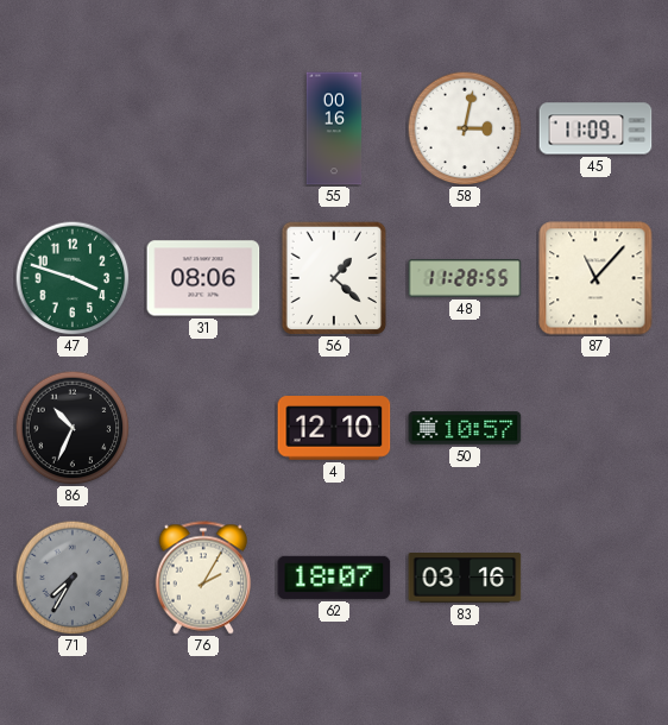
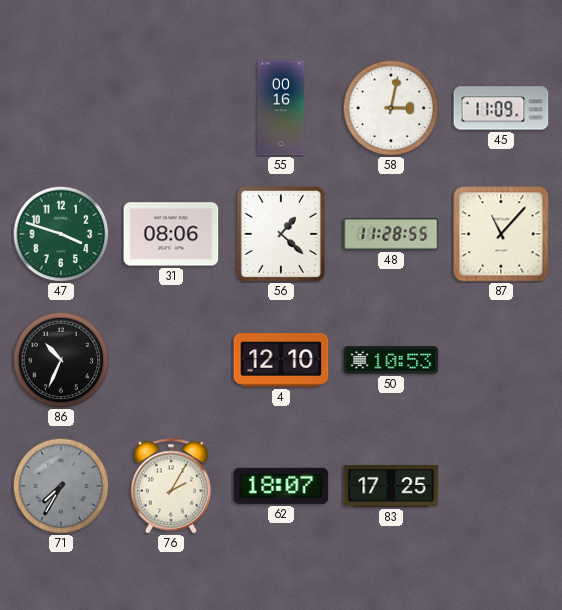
50: 10:57 -> 10:53 (391, 360)
83: 03:16 -> 17:25 (391, 486)
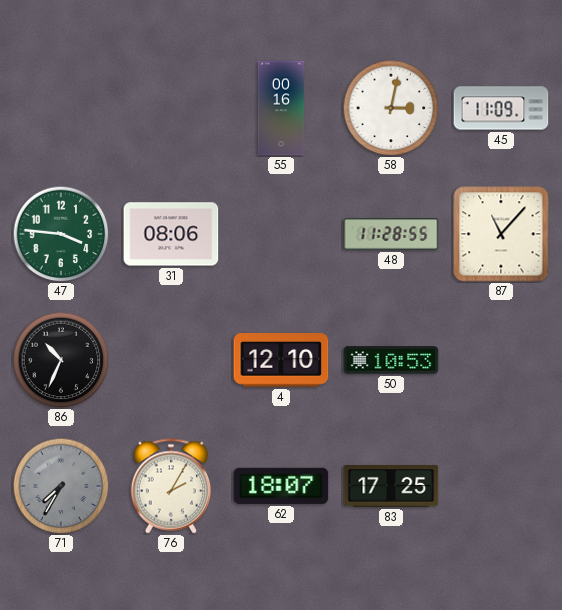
47: 3:48 -> 3:46 (61, 234)
56: 1:22 -> none (281, 234)
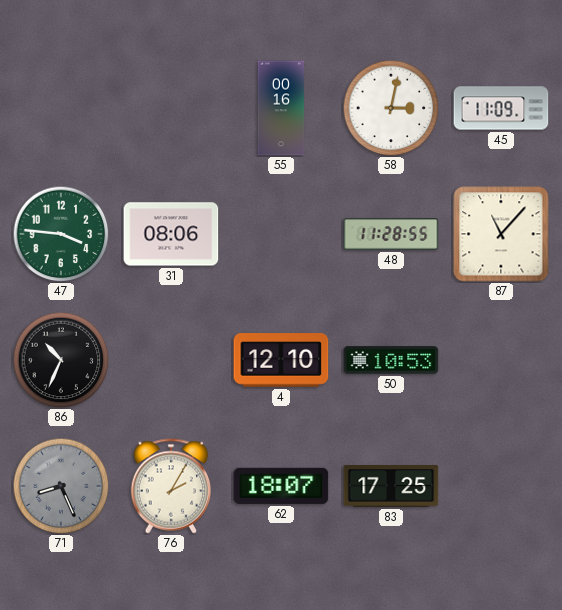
71: 7:35 -> 8:26 (61, 486)
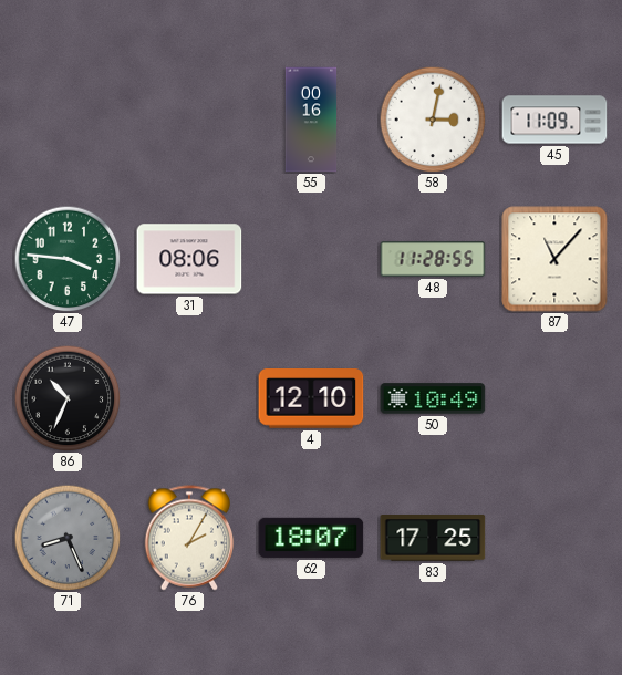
50: 10:53 -> 10:49 (433, 398)
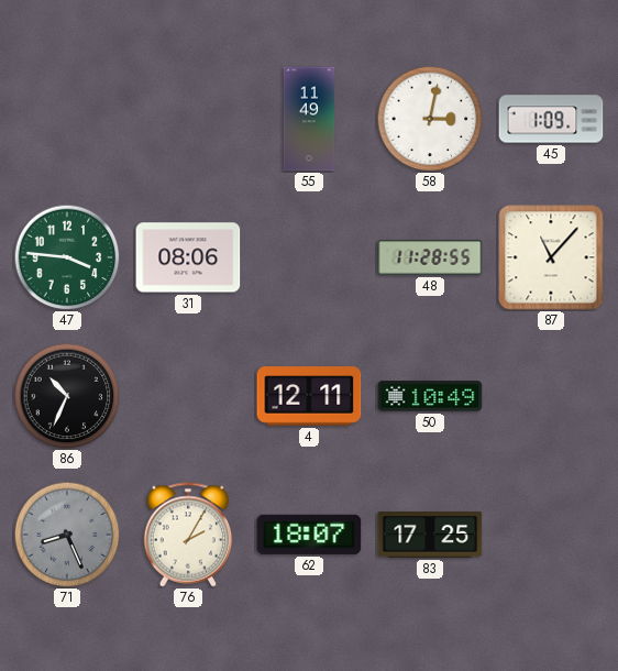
55: 00:16 -> 11:49 (309, 119)
45: 11:09 -> 1:09 (551, 119)
4: 12:10 -> 12:11 (309, 396)
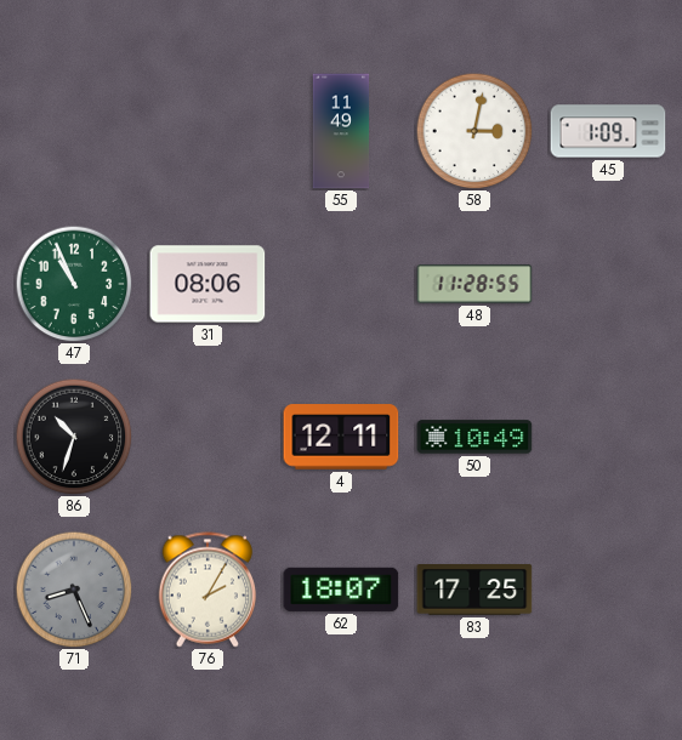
47: 3:46 -> 10:56 (74, 284)
87: 11:07 -> none (551, 257)
86: 10:34 -> 10:33 (74, 437)
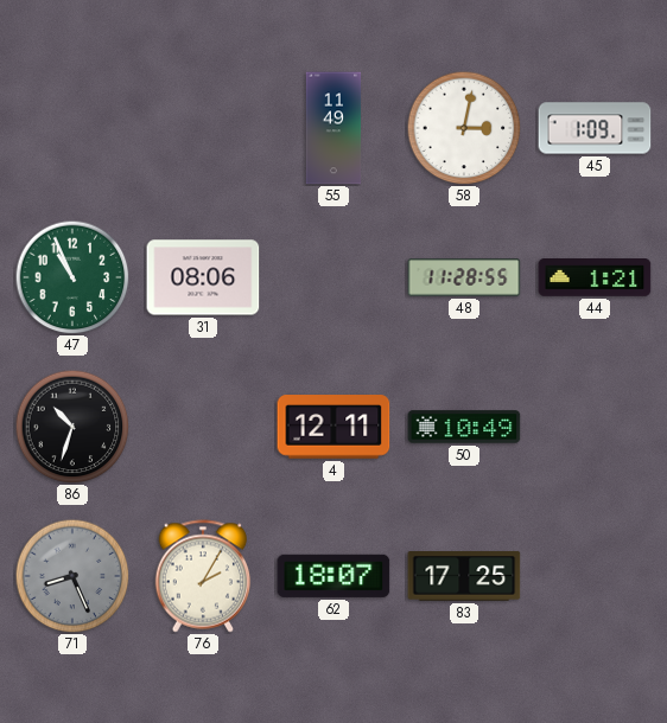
44: none -> 1:21 (595, 279)
